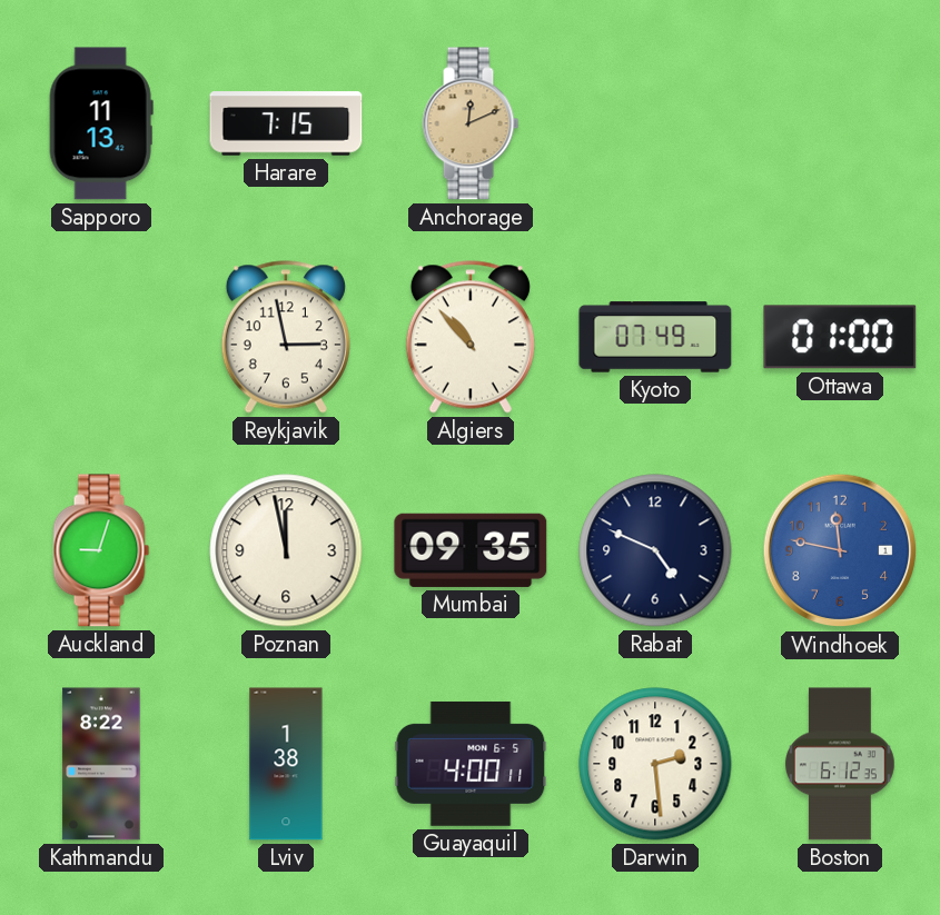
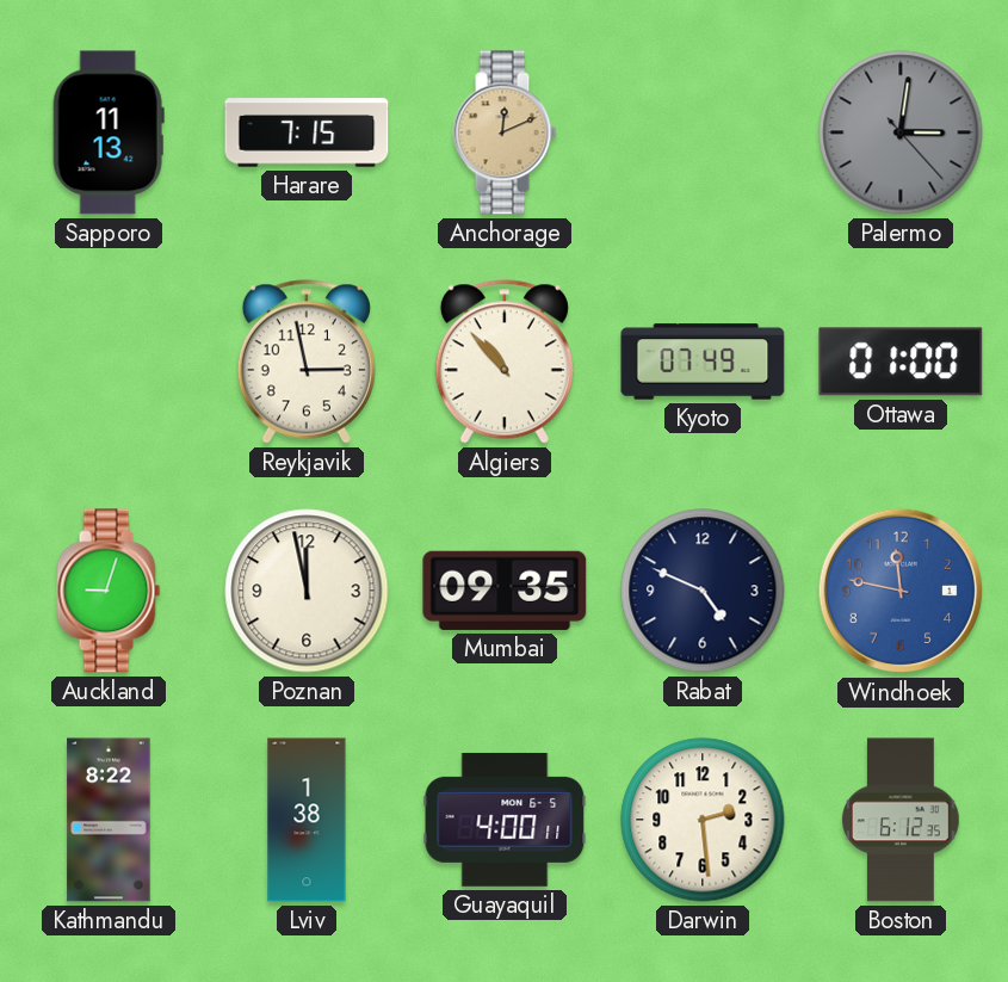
Palermo: none -> 3:01 (901, 132)
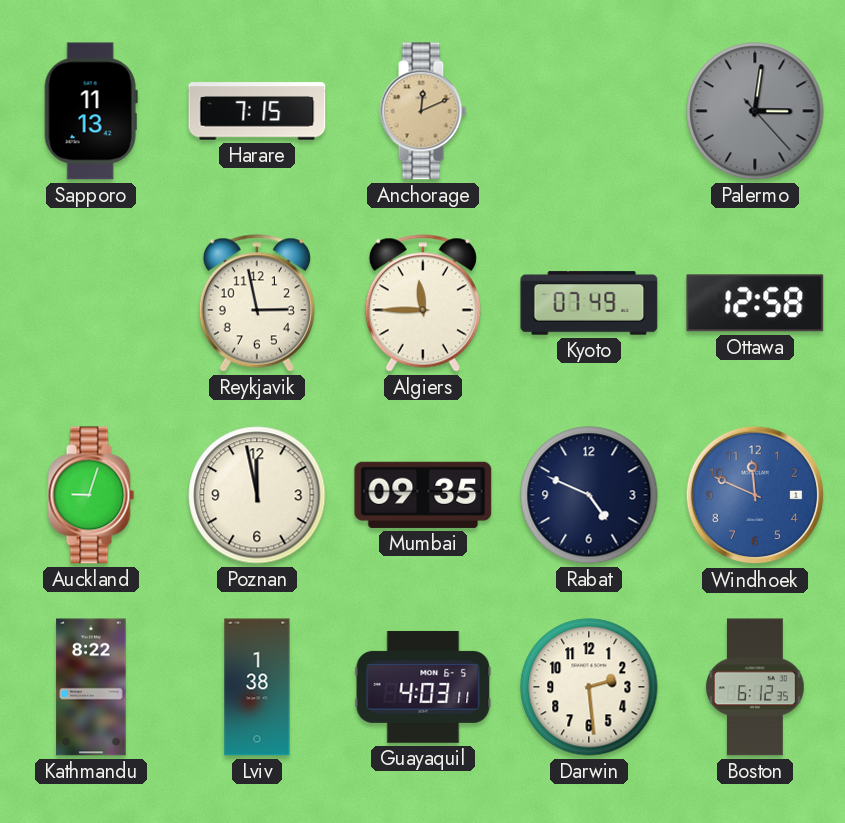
Algiers: 10:53 -> 11:45 (423, 303)
Ottawa: 01:00 -> 12:58 (755, 303)
Windhoek: 11:47 -> 11:49 (755, 495)
Guayaquil: 4:00 -> 4:03 (423, 687)
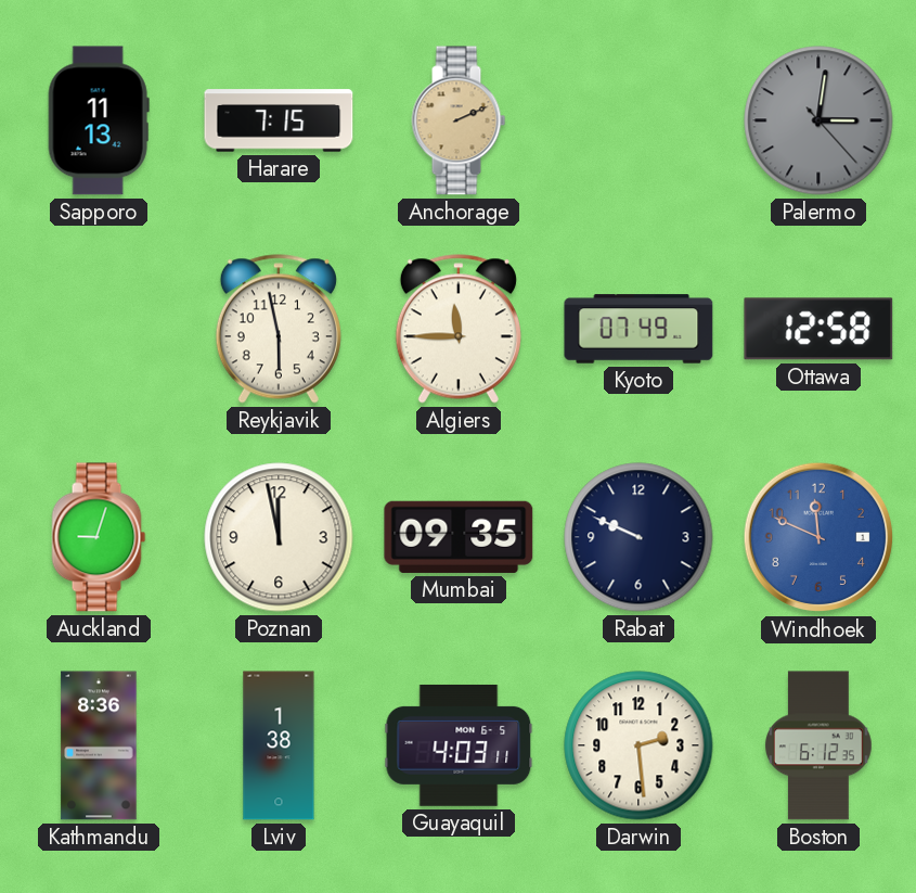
Anchorage: 12:11 -> 2:11 (459, 120)
Reykjavik: 2:58 -> 5:58 (279, 329)
Rabat: 4:49 -> 9:49 (638, 537)
Kathmandu: 8:22 -> 8:36 (99, 745)
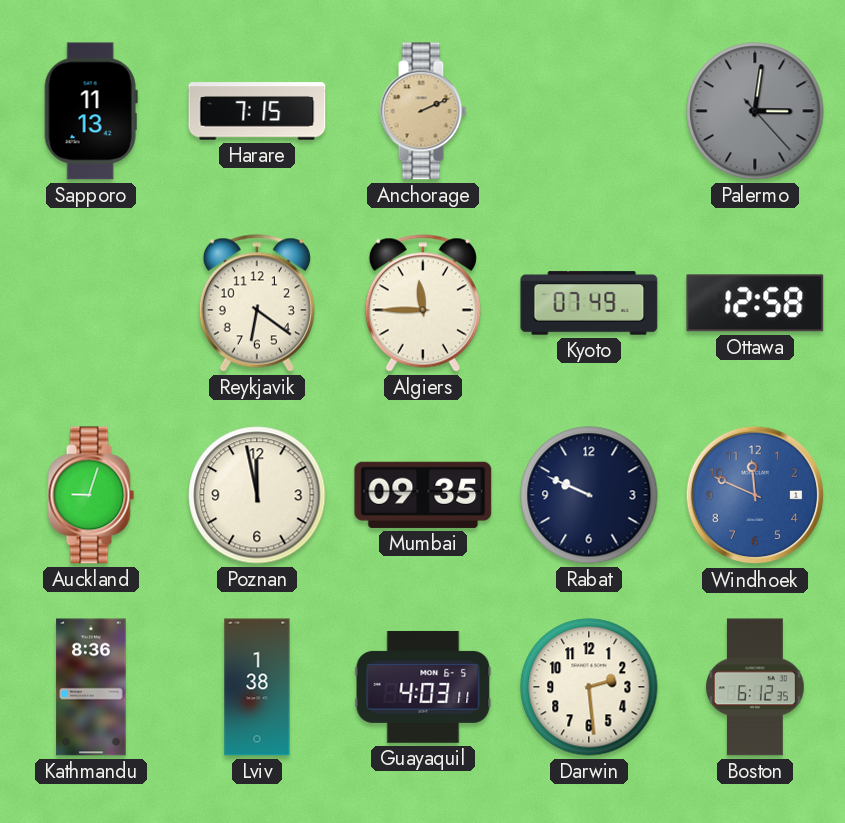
Reykjavik: 5:58 -> 6:21 (257, 303)
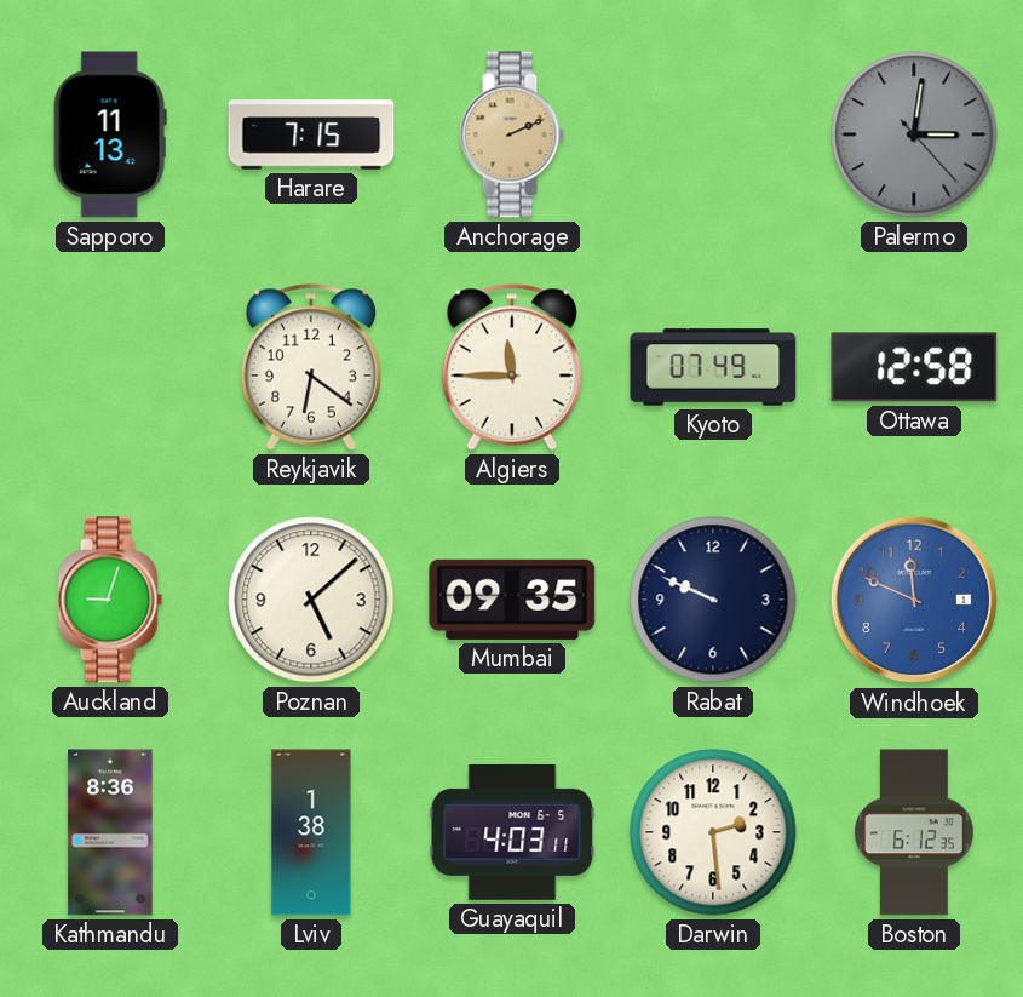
Poznan: 11:58 -> 5:08 (311, 600)
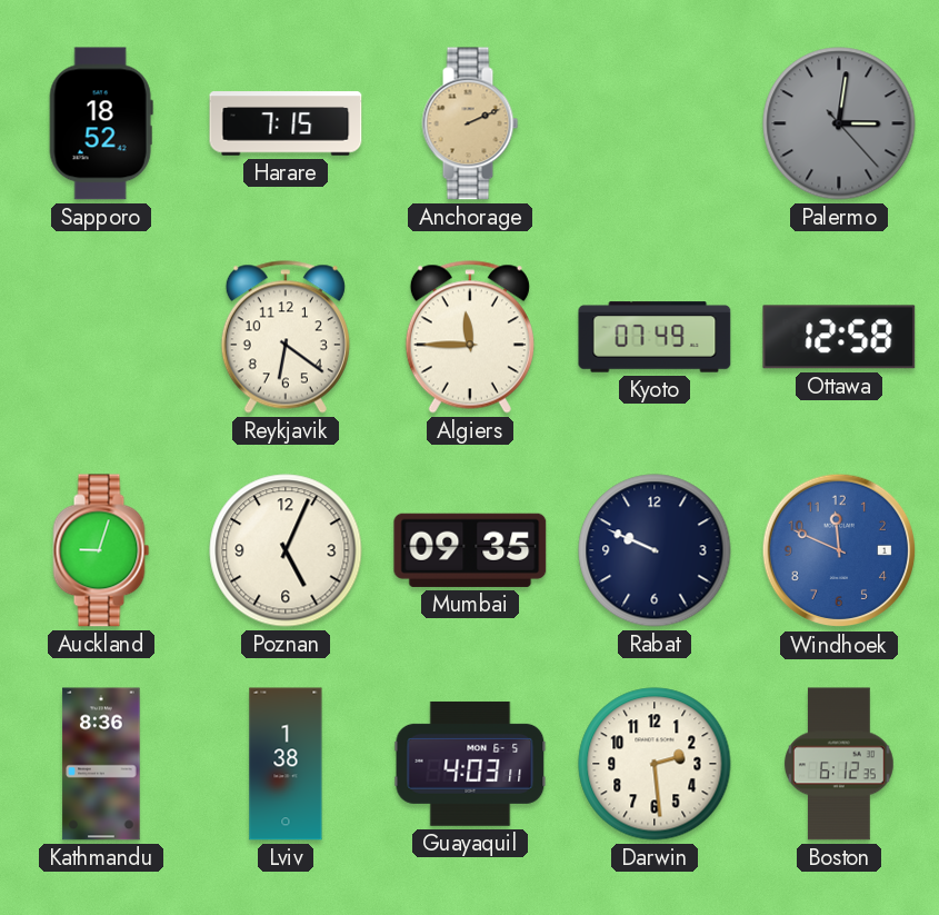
Sapporo: 11:13 -> 18:52 (101, 123)
Poznan: 5:08 -> 5:04 (286, 550)
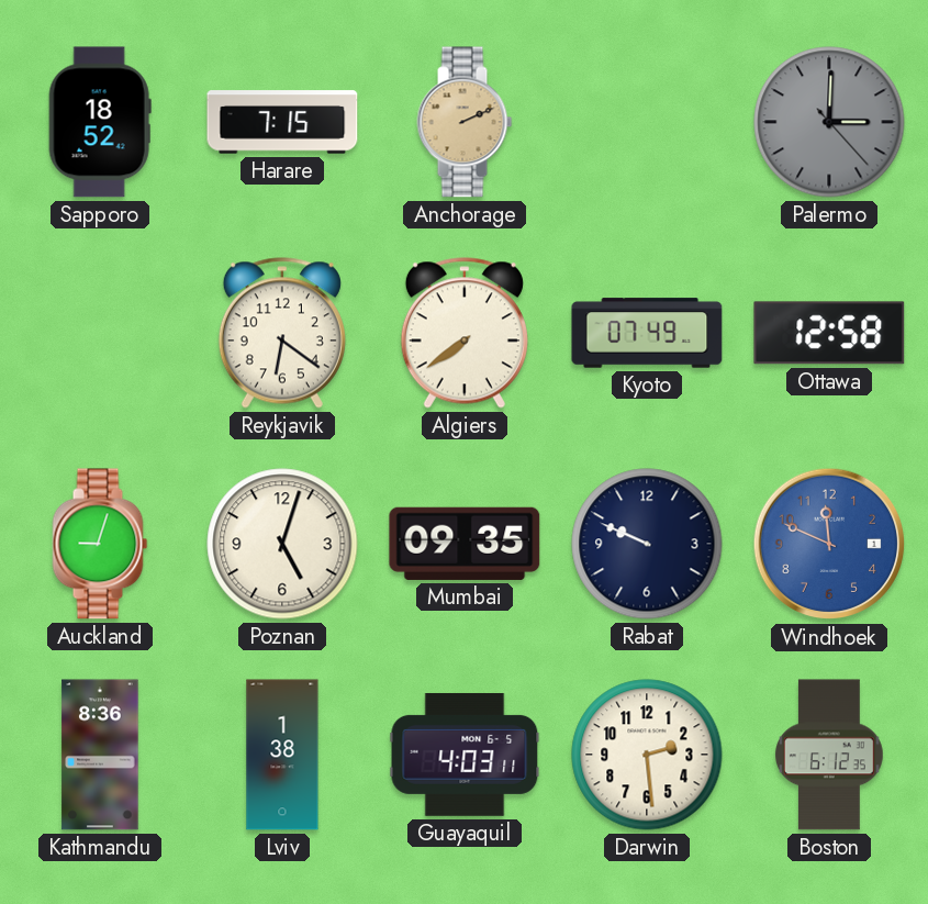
Palermo: 3:01 -> 3:00 (829, 122)
Algiers: 11:45 -> 7:39 (465, 333)
Poznan: 5:04 -> 5:03 (282, 544)
